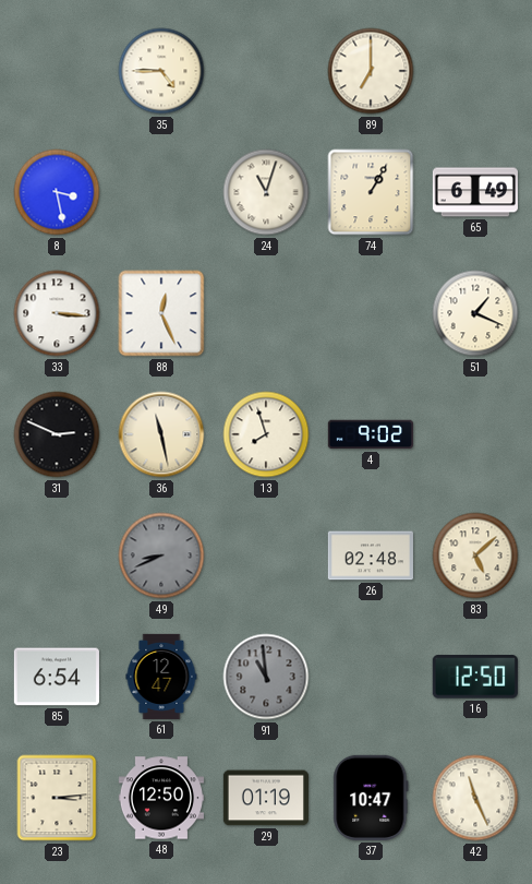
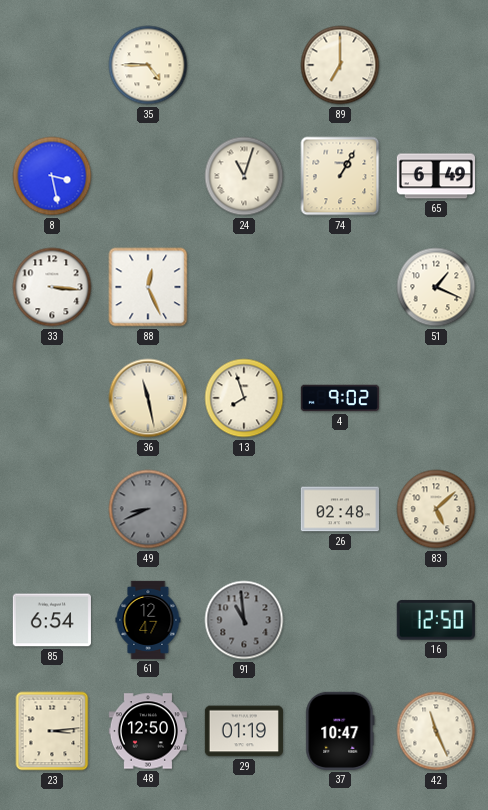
31: 2:49 -> none (57, 434)
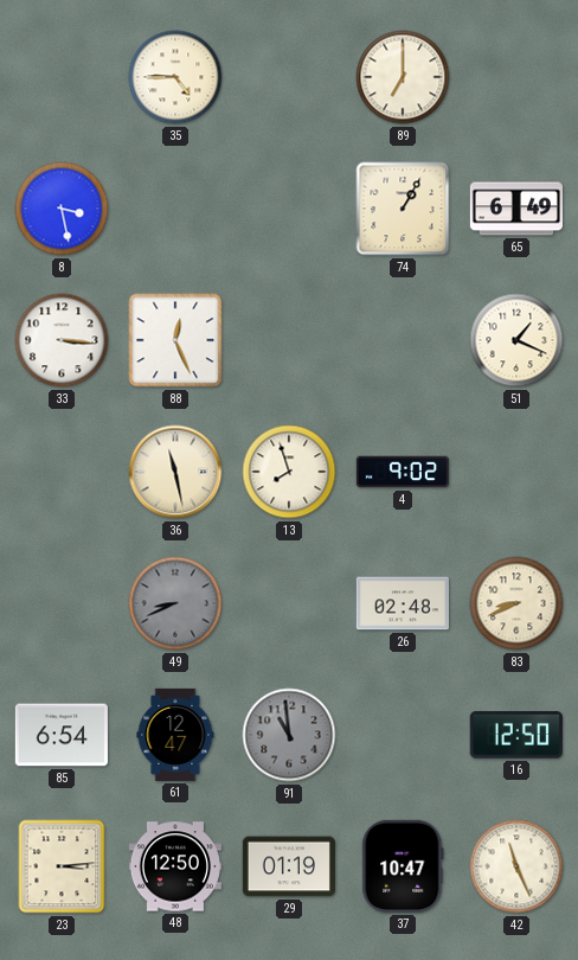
24: 11:03 -> none (244, 176)
83: 5:08 -> 8:41 (516, 603)
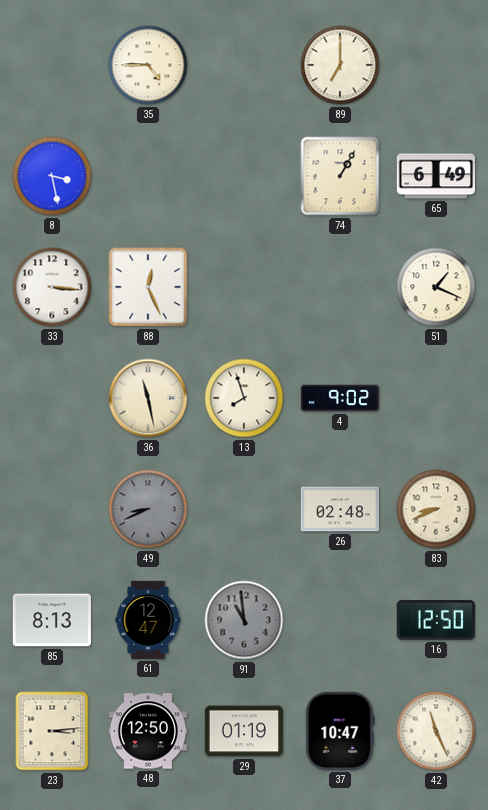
85: 6:54 -> 8:13 (52, 620)
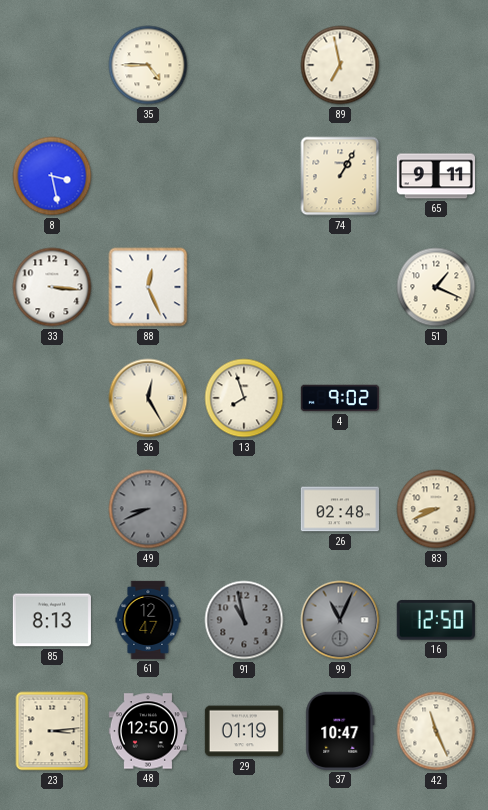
89: 7:00 -> 6:58 (340, 65)
65: 6:49 -> 9:11 (436, 176)
36: 11:28 -> 12:25 (148, 398)
91: 10:59 -> 10:58 (244, 620)
99: none -> 11:04 (340, 620)
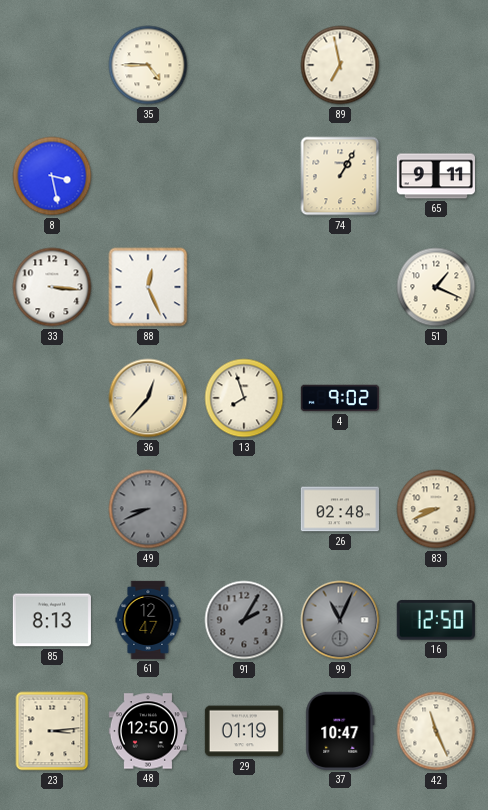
36: 12:25 -> 12:37 (148, 398)
91: 10:58 -> 2:05 (244, 620)
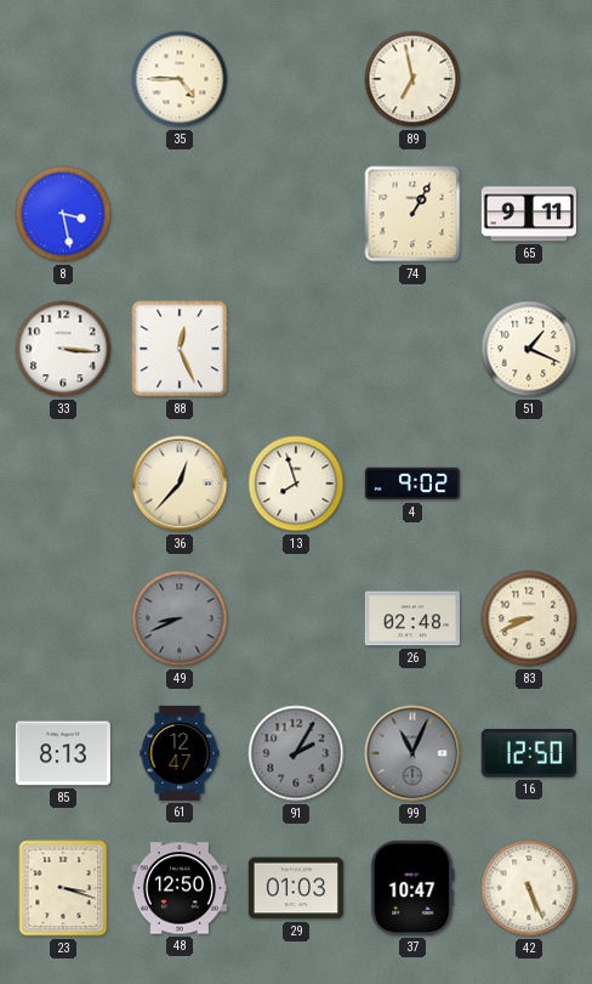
23: 3:14 -> 3:18 (63, 888)
29: 01:19 -> 01:03 (296, 888)
42: 11:26 -> 5:26 (529, 888)
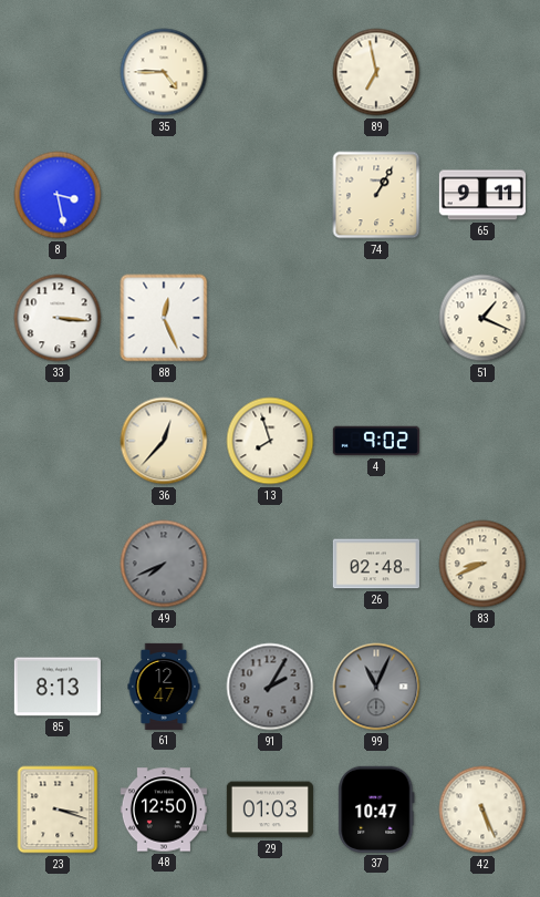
49: 8:41 -> 7:41 (164, 564)
16: 12:50 -> none (529, 753)
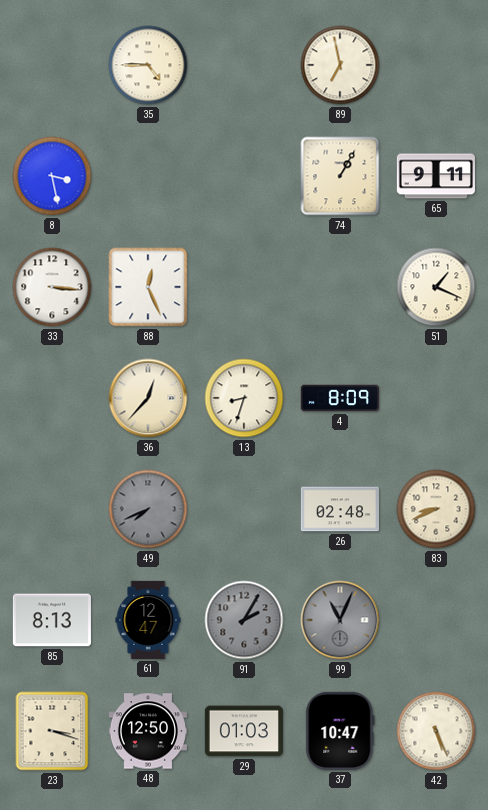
13: 7:57 -> 8:33 (244, 398)
4: 9:02 -> 8:09 (340, 398)
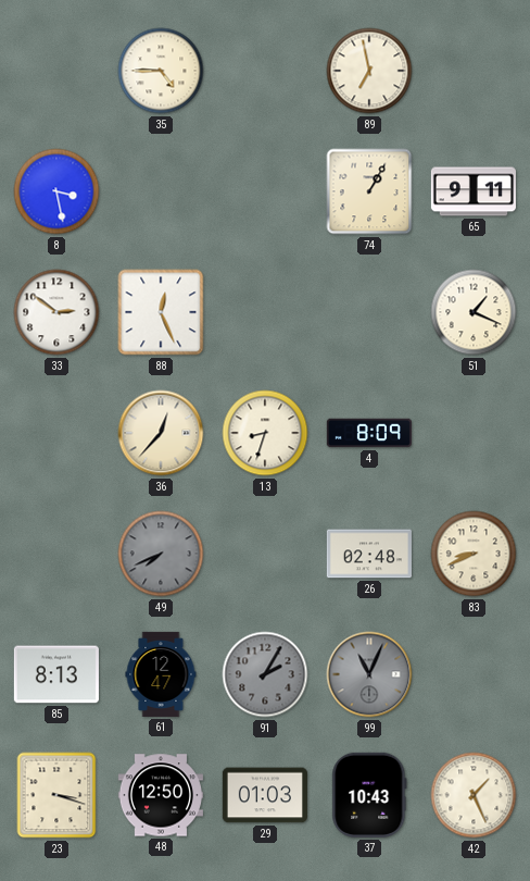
33: 3:16 -> 2:51 (56, 312)
37: 10:47 -> 10:43 (369, 795)
42: 5:26 -> 1:26 (474, 795)
